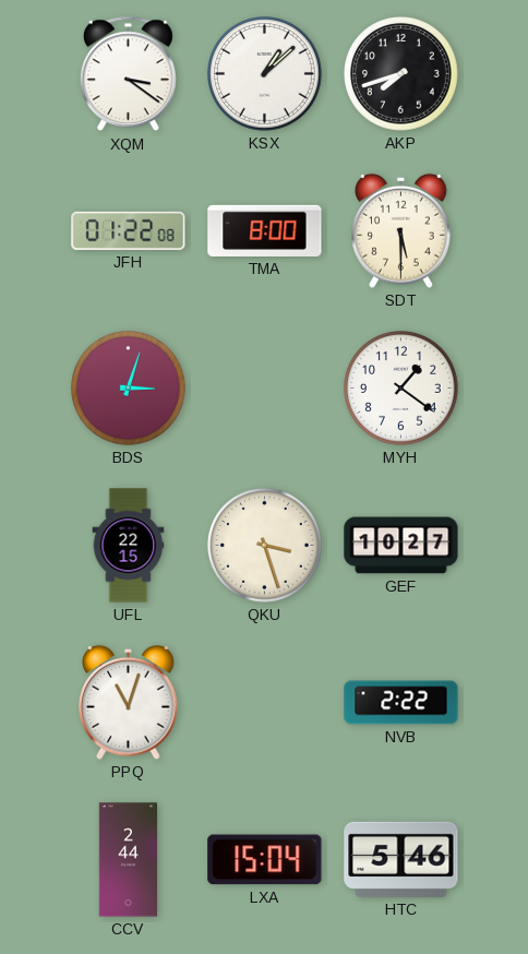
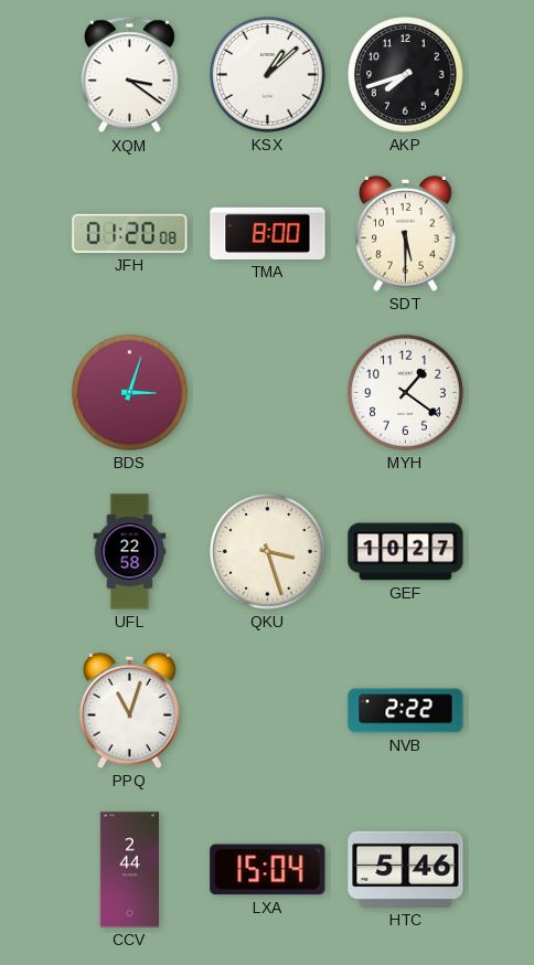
JFH: 01:22 -> 01:20 (130, 233)
UFL: 22:15 -> 22:58 (130, 552)
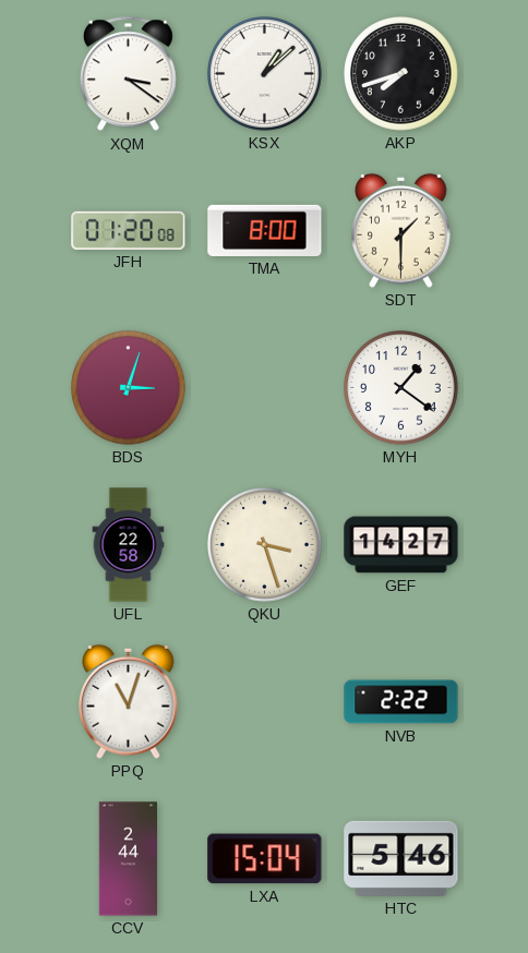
SDT: 5:30 -> 1:30 (401, 230)
GEF: 10:27 -> 14:27 (401, 545)
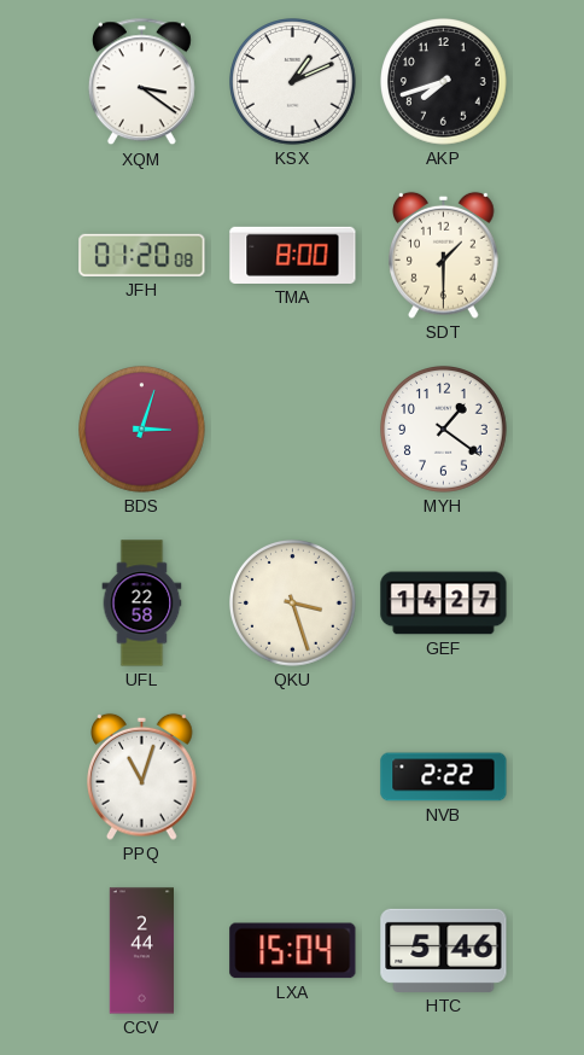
KSX: 1:08 -> 1:11 (293, 82)
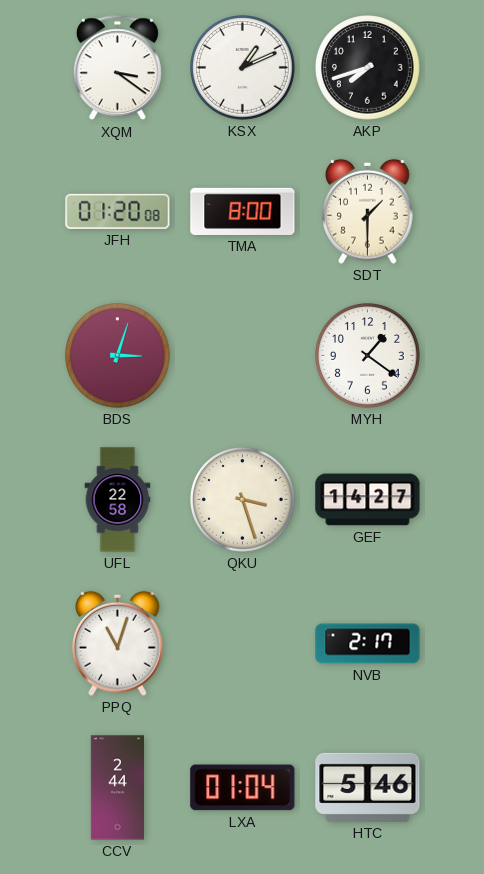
NVB: 2:22 -> 2:17 (368, 644)
LXA: 15:04 -> 01:04 (243, 788)
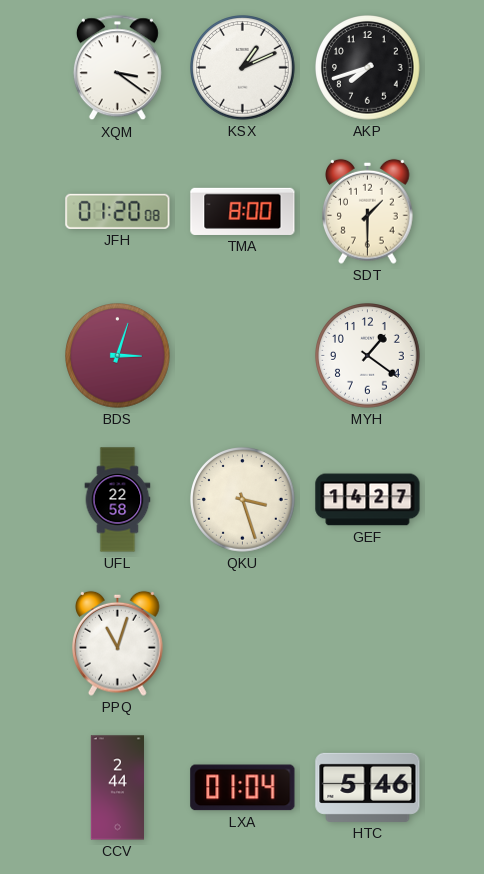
NVB: 2:17 -> none (368, 644)
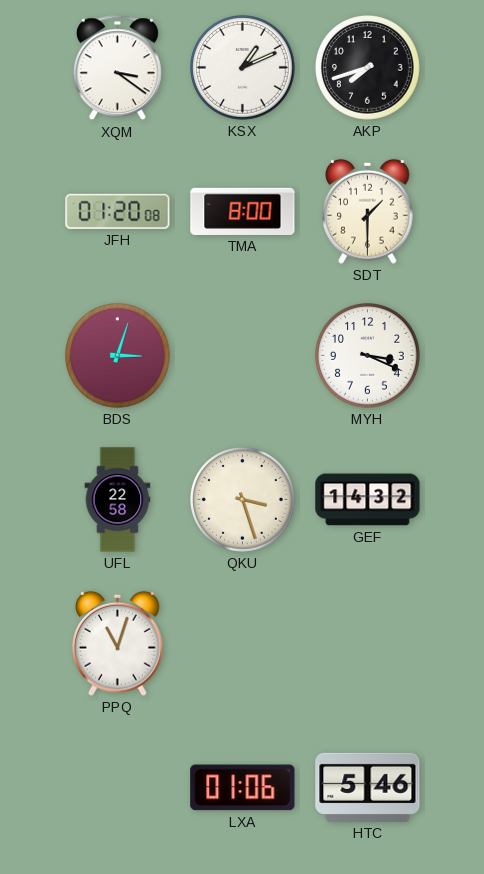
MYH: 1:21 -> 3:19 (368, 356)
GEF: 14:27 -> 14:32 (368, 500)
CCV: 2:44 -> none (118, 788)
LXA: 01:04 -> 01:06 (243, 788)
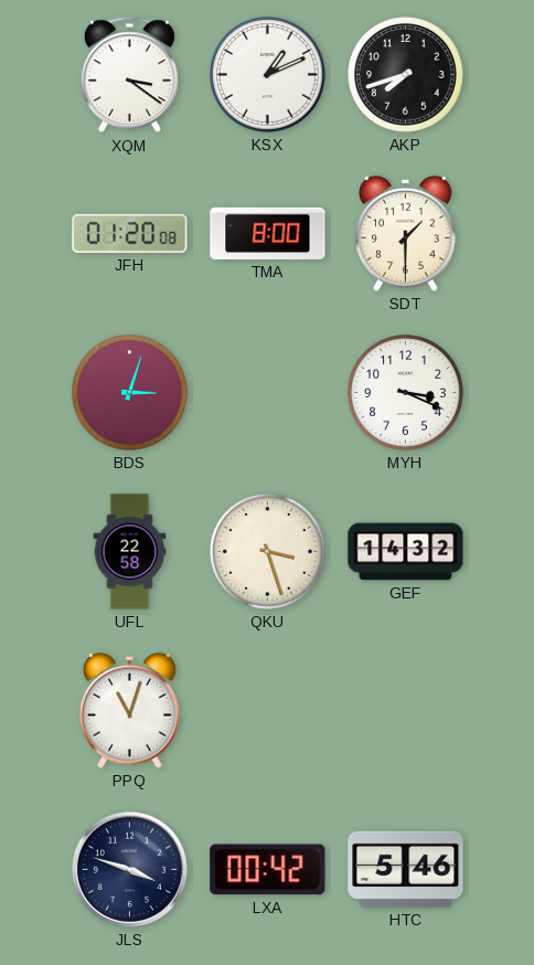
JLS: none -> 3:48 (129, 869)
LXA: 01:06 -> 00:42 (268, 870)
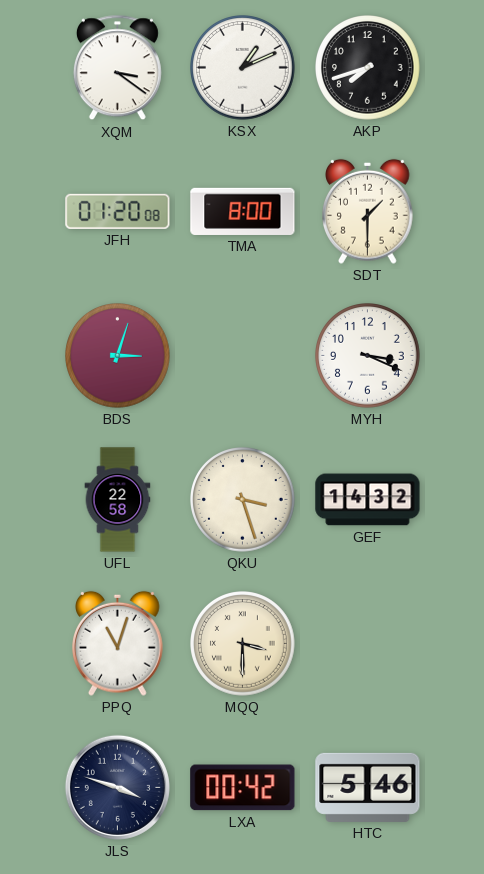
MQQ: none -> 3:30 (243, 644)
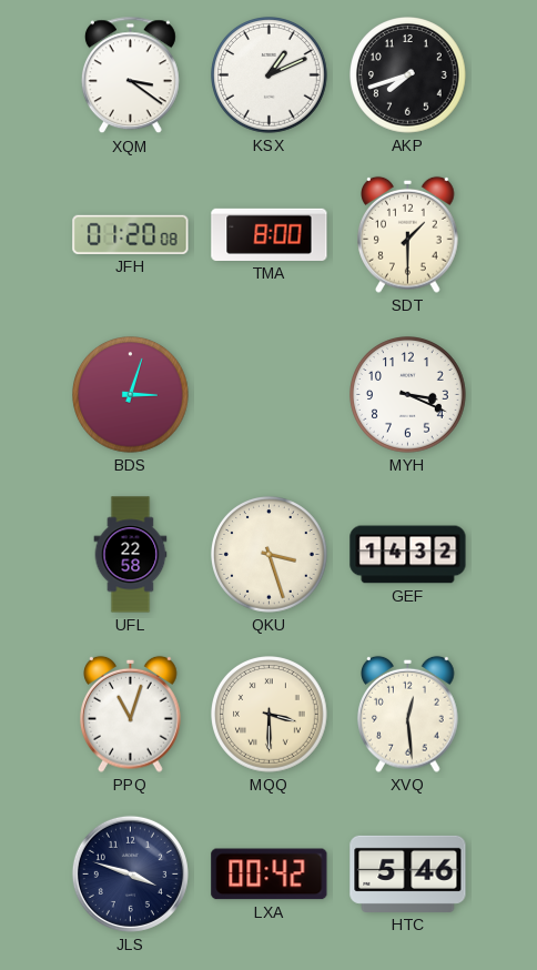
XVQ: none -> 12:29 (408, 714)
